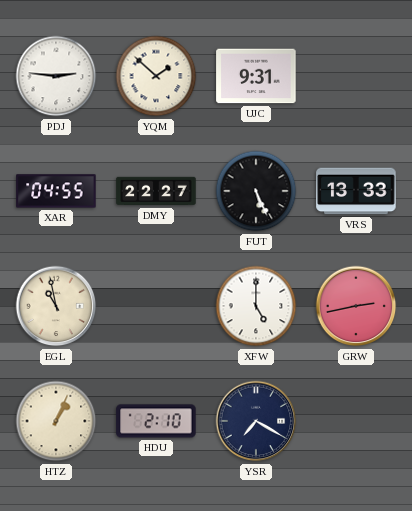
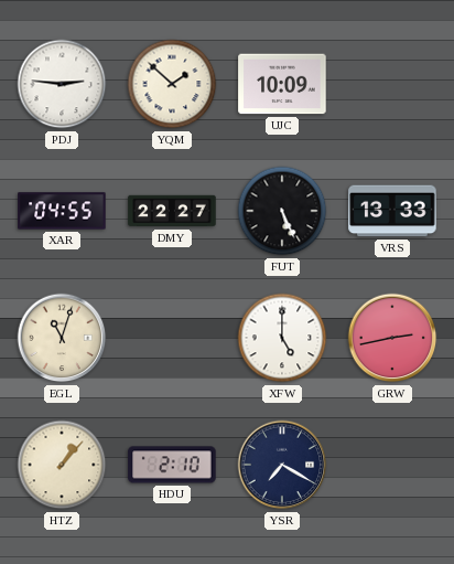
UJC: 9:31 -> 10:09 (282, 84)
EGL: 10:58 -> 11:03 (62, 338)
HTZ: 1:04 -> 1:07 (62, 465)
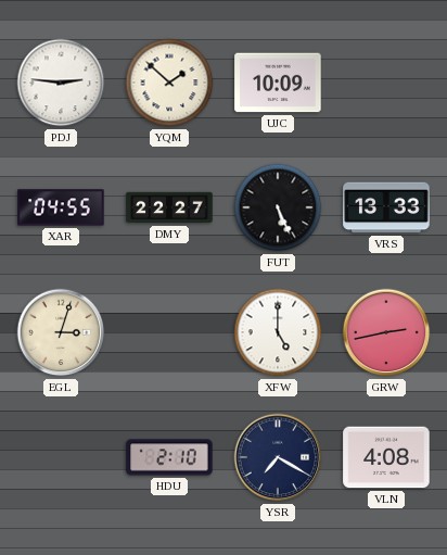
EGL: 11:03 -> 3:03 (61, 332)
HTZ: 1:07 -> none (62, 465)
VLN: none -> 4:08 (386, 457)
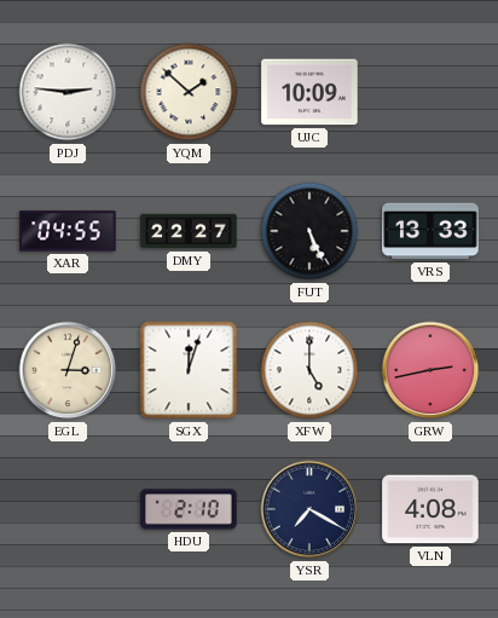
SGX: none -> 12:03 (189, 370)
